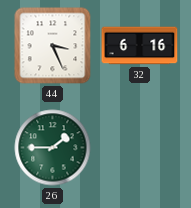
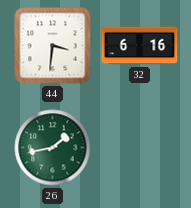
44: 3:26 -> 3:31 (53, 46)
26: 1:45 -> 1:43 (53, 148)
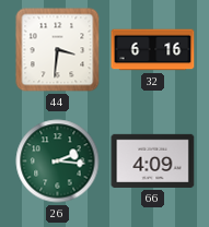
26: 1:43 -> 2:16 (58, 162)
66: none -> 4:09 (153, 160)
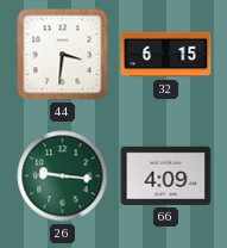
32: 6:16 -> 6:15 (166, 55)
26: 2:16 -> 9:16 (63, 176)
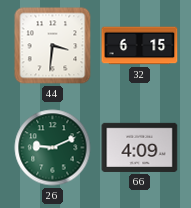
26: 9:16 -> 9:11 (53, 148)
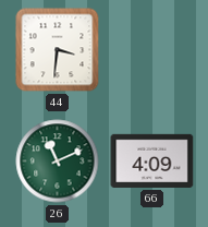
32: 6:15 -> none (140, 46)
26: 9:11 -> 11:11 (58, 162)
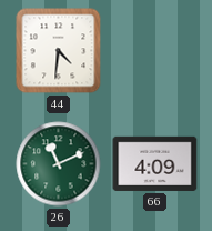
44: 3:31 -> 4:31 (59, 51)
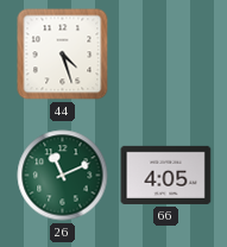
44: 4:31 -> 4:27 (63, 55)
66: 4:09 -> 4:05 (166, 175)
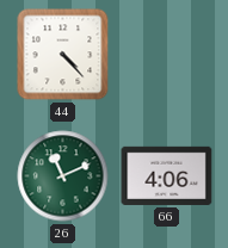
44: 4:27 -> 4:23 (63, 55)
66: 4:05 -> 4:06 (167, 175)
